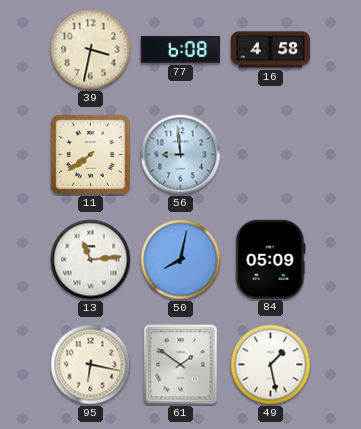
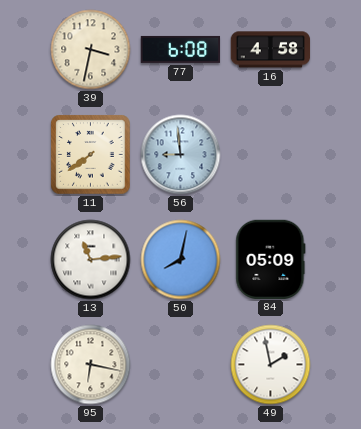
61: 1:51 -> none (181, 365)
49: 1:28 -> 1:58 (271, 365)
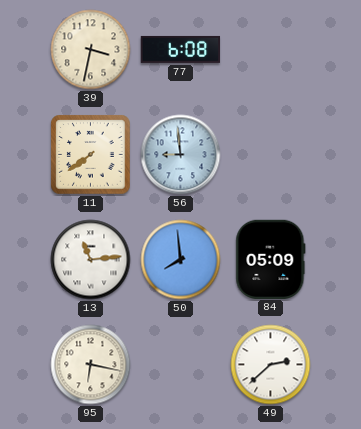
16: 4:58 -> none (271, 50)
50: 8:02 -> 7:59 (181, 260)
49: 1:58 -> 2:38 (271, 365)
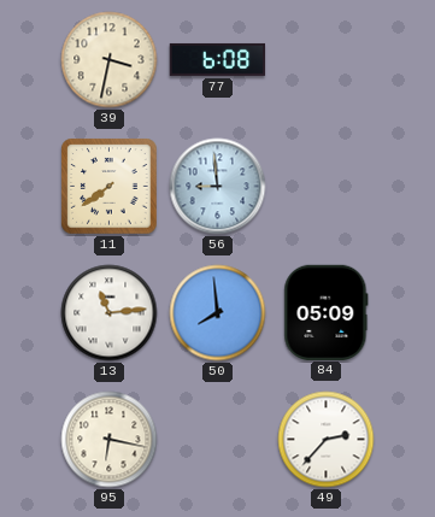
49: 2:38 -> 2:37 (327, 440)
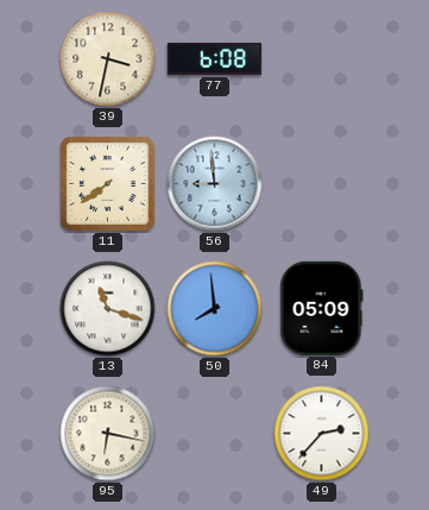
13: 11:14 -> 11:18 (108, 309)
